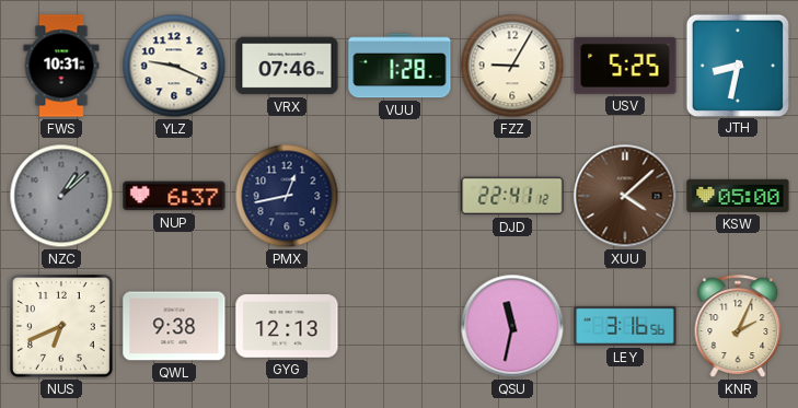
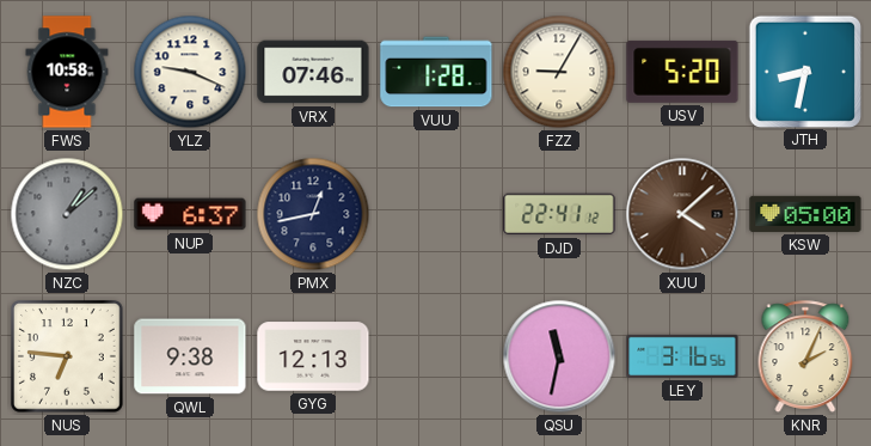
FWS: 10:31 -> 10:58 (67, 72)
USV: 5:25 -> 5:20 (682, 72)
NUS: 6:41 -> 6:46 (68, 358)
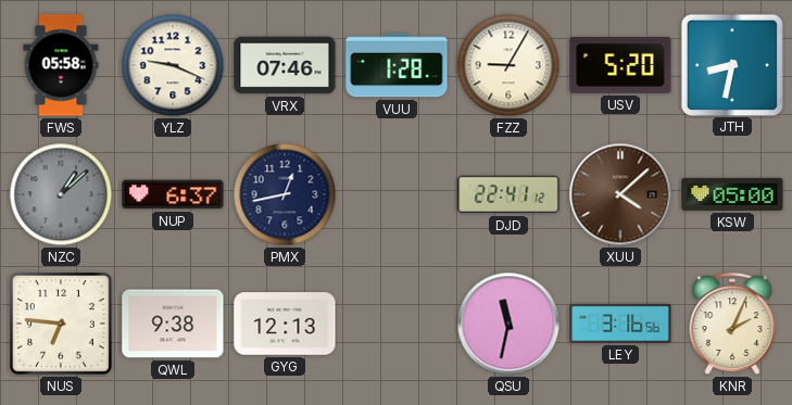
FWS: 10:58 -> 05:58 (61, 65)
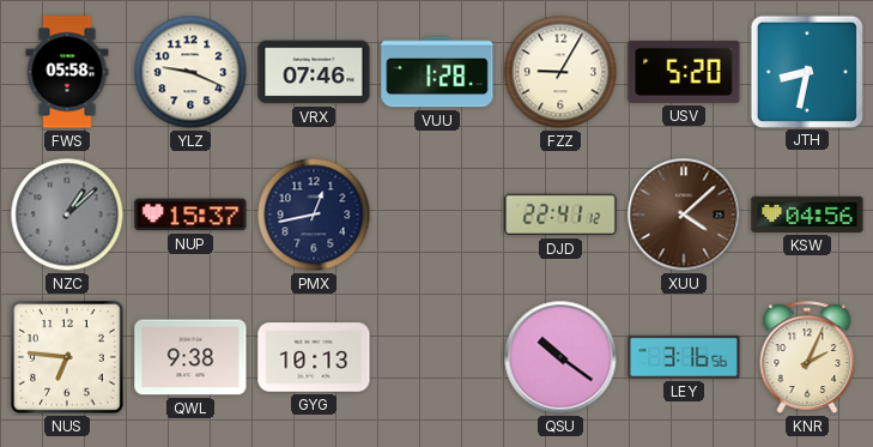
NUP: 6:37 -> 15:37 (190, 215)
KSW: 05:00 -> 04:56 (807, 215)
GYG: 12:13 -> 10:13 (314, 357)
QSU: 11:32 -> 10:21 (560, 357)
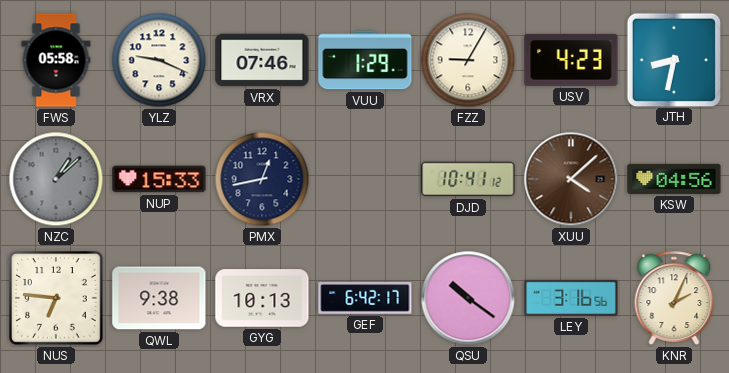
VUU: 1:28 -> 1:29 (365, 60)
USV: 5:20 -> 4:23 (571, 60)
NUP: 15:37 -> 15:33 (159, 179)
DJD: 22:41 -> 10:41 (468, 179)
GEF: none -> 6:42 (365, 298)
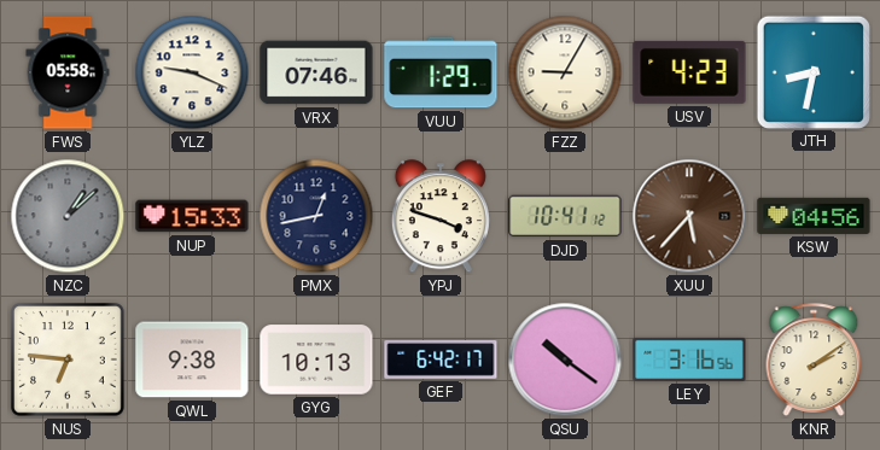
YPJ: none -> 3:48 (441, 217)
XUU: 4:08 -> 5:37 (689, 216)
KNR: 2:04 -> 2:09 (814, 360)
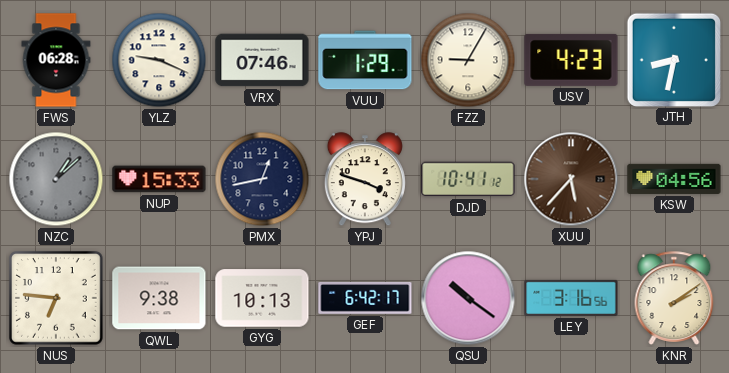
FWS: 05:58 -> 06:28 (56, 60)
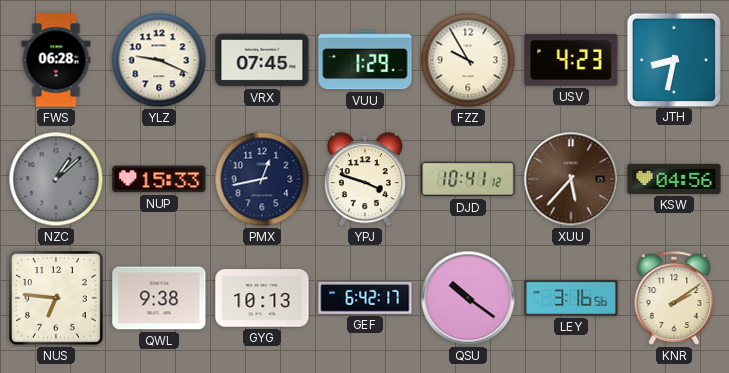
VRX: 07:46 -> 07:45 (262, 60)
FZZ: 9:05 -> 9:55 (468, 60)
